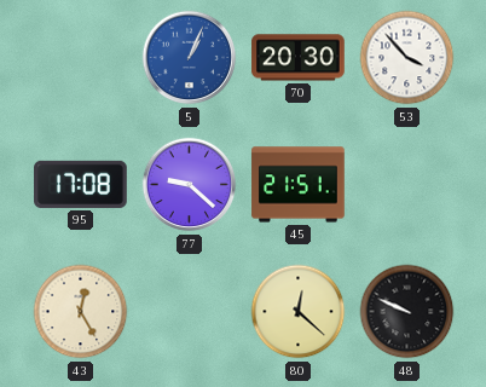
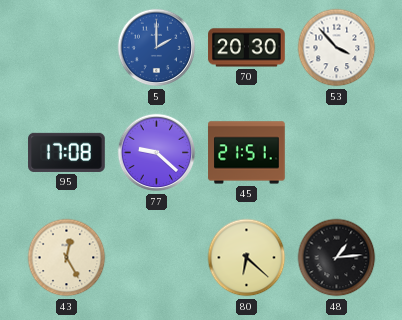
5: 1:04 -> 2:00 (157, 48)
80: 12:22 -> 6:22 (247, 258)
48: 9:49 -> 1:14 (337, 258)
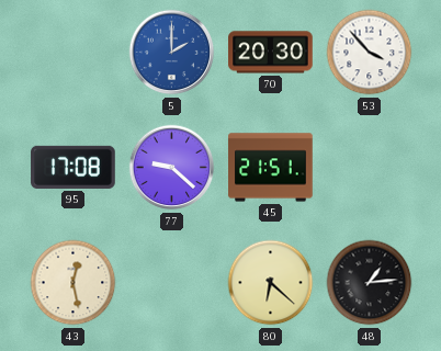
43: 12:25 -> 12:28 (73, 283)
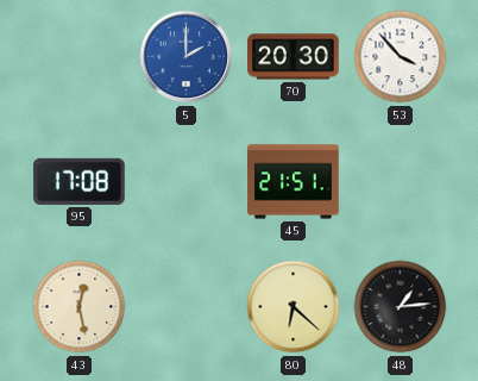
77: 9:22 -> none (172, 168)
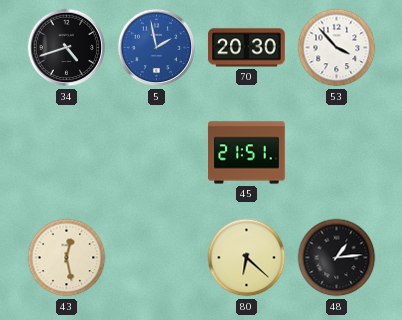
34: none -> 4:42 (67, 48)
5: 2:00 -> 1:58 (157, 48)
95: 17:08 -> none (80, 181)
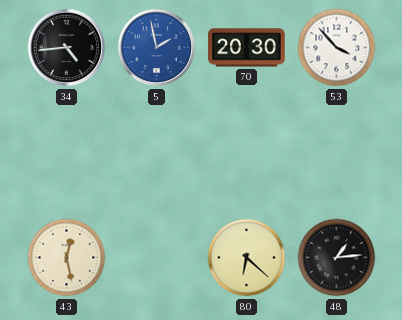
34: 4:42 -> 4:44 (67, 48)
45: 21:51 -> none (247, 153)
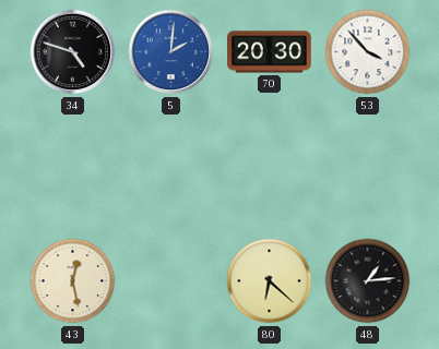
34: 4:44 -> 4:48 (73, 52)
5: 1:58 -> 2:01 (171, 52)
